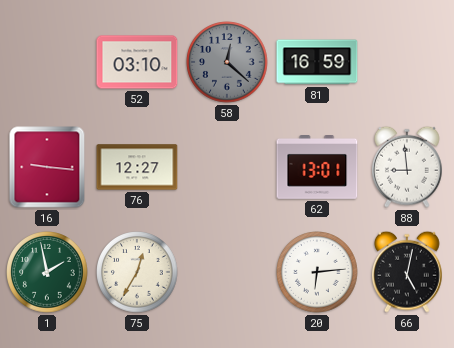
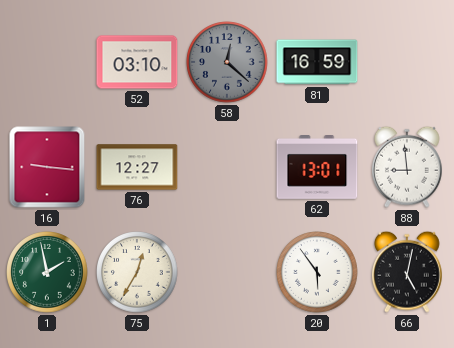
20: 6:14 -> 5:54 (317, 272)
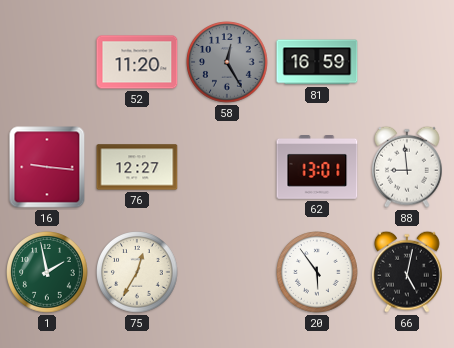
52: 03:10 -> 11:20 (137, 62)
58: 12:22 -> 12:25 (227, 62)
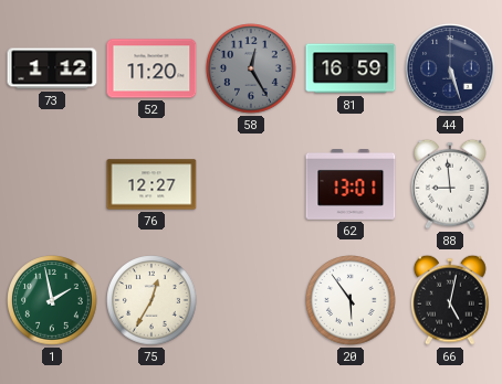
73: none -> 1:12 (52, 68)
44: none -> 5:27 (450, 68)
16: 9:16 -> none (47, 167)
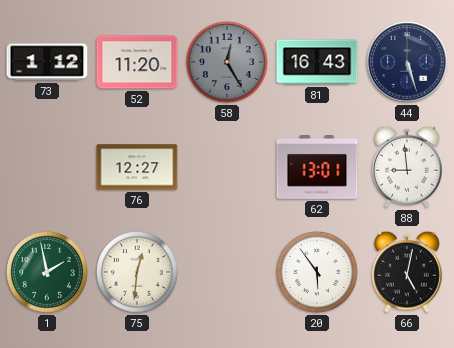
81: 16:59 -> 16:43 (317, 62)
75: 12:35 -> 12:31 (137, 272)
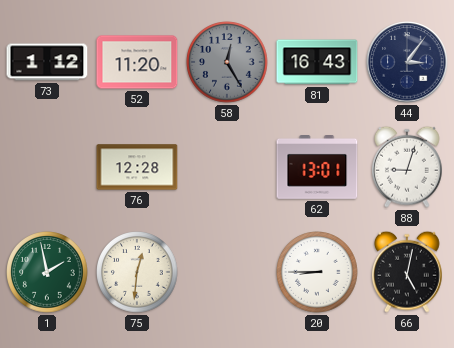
44: 5:27 -> 3:06 (407, 62)
76: 12:27 -> 12:28 (137, 167)
88: 8:59 -> 9:03 (407, 167)
20: 5:54 -> 8:45 (317, 272)
